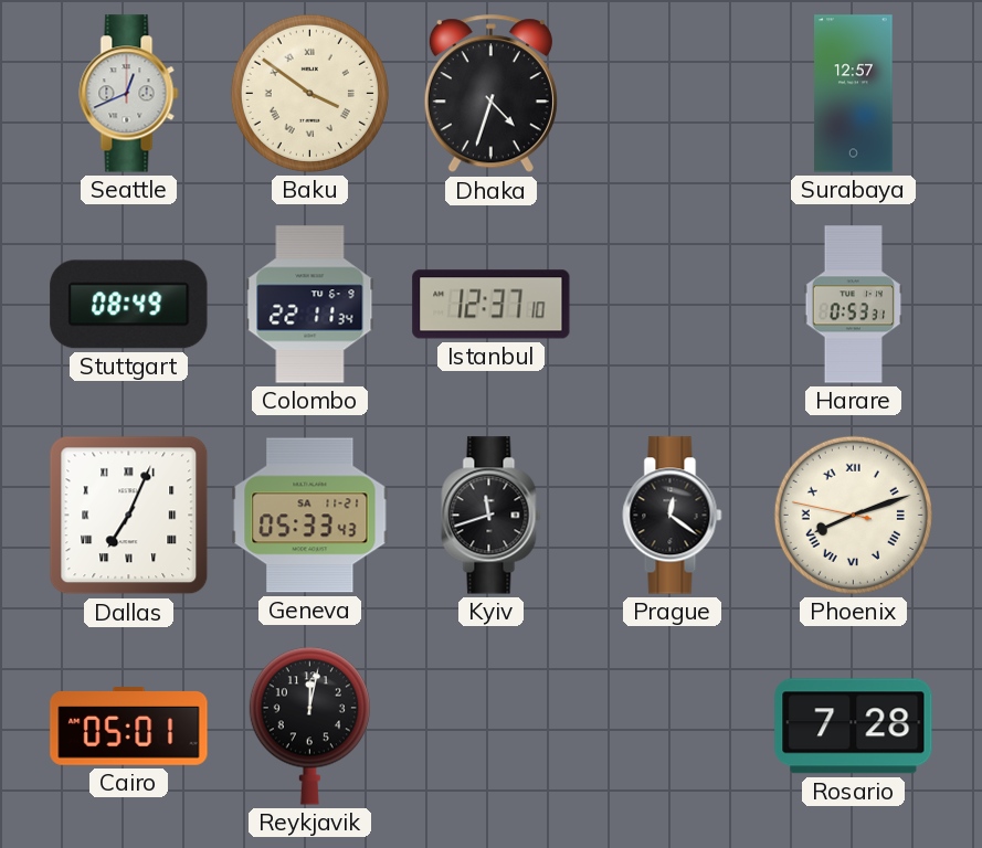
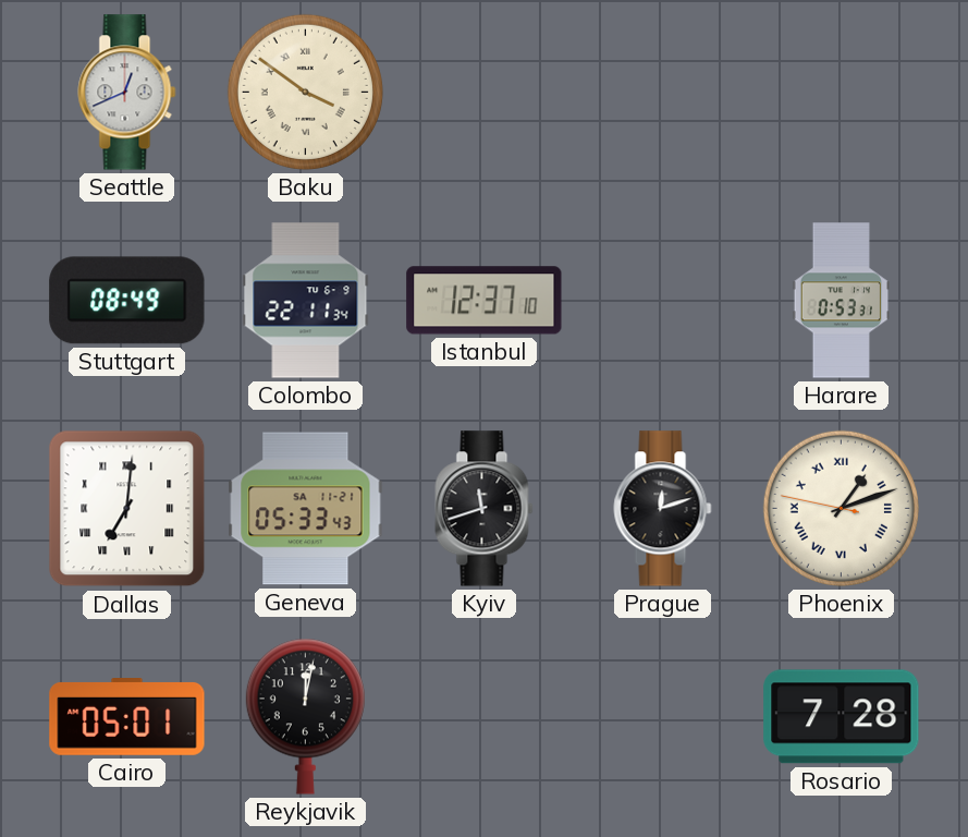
Dhaka: 4:33 -> none (490, 94)
Surabaya: 12:57 -> none (854, 94)
Dallas: 7:04 -> 7:01 (127, 509)
Prague: 12:21 -> 12:12 (663, 509)
Phoenix: 8:11 -> 1:11 (841, 508)
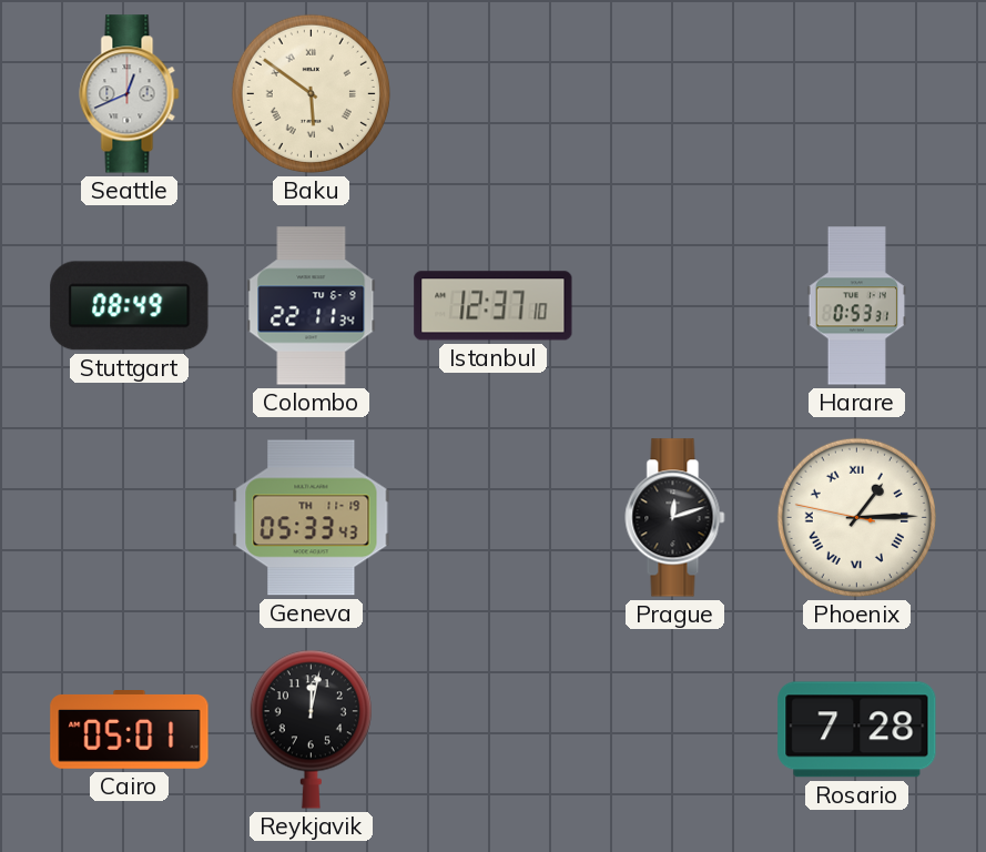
Baku: 3:51 -> 5:51 (311, 93)
Dallas: 7:01 -> none (127, 509)
Geneva date: SA 11-21 -> TH 11-19 (312, 518)
Kyiv: 11:42 -> none (485, 509)
Phoenix: 1:11 -> 1:14 (856, 517)
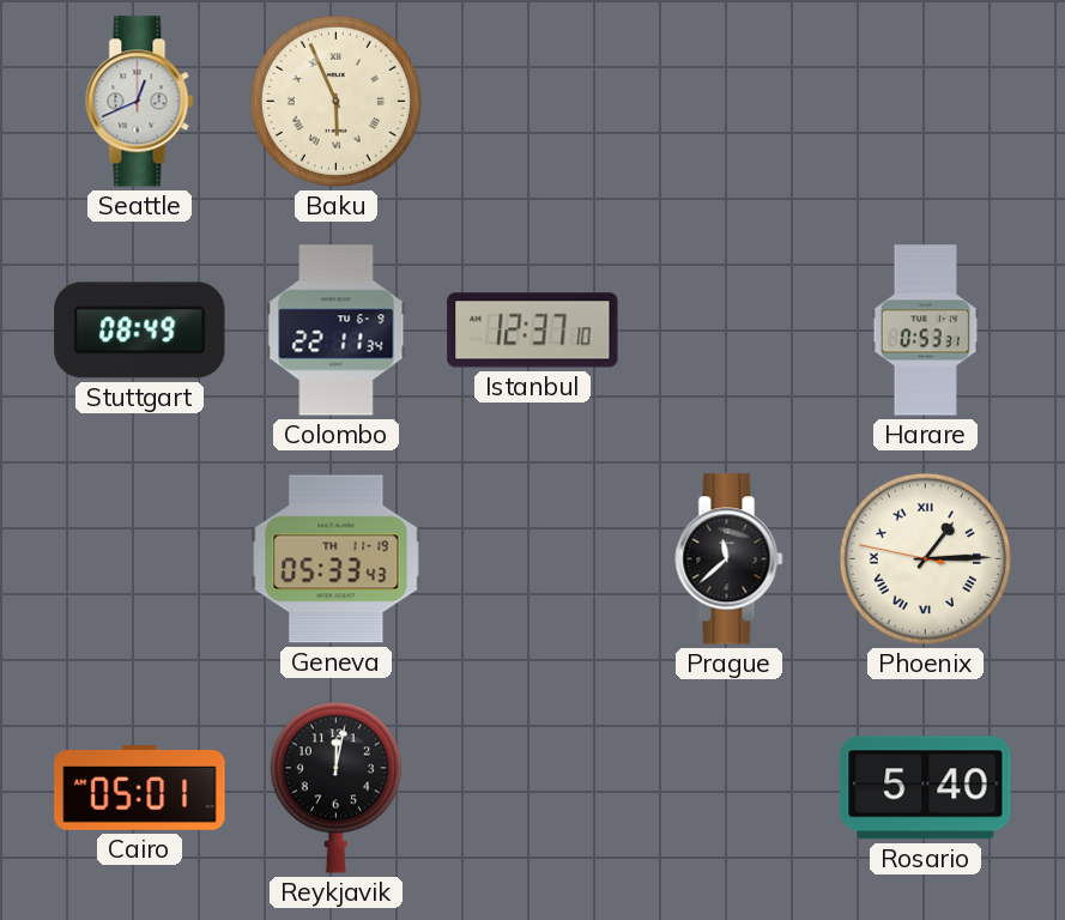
Baku: 5:51 -> 5:56 (335, 101)
Prague: 12:12 -> 11:38 (730, 559)
Rosario: 7:28 -> 5:40 (926, 788)
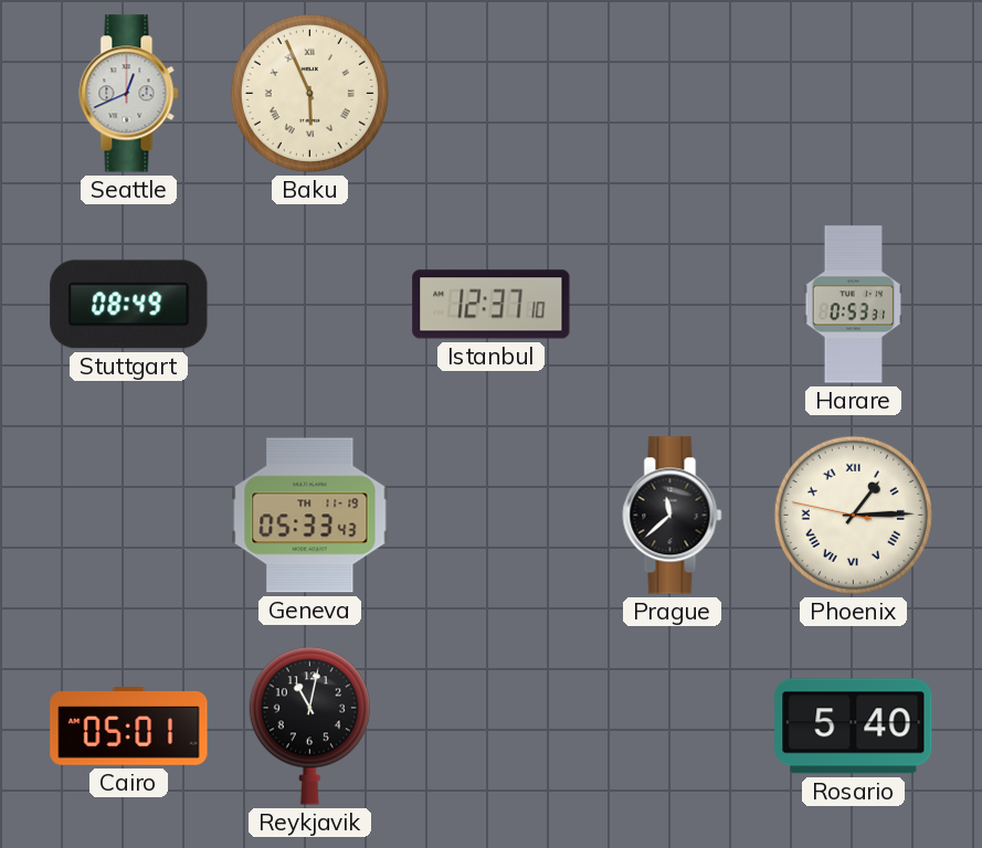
Colombo: 22:11 -> none (337, 331)
Reykjavik: 12:02 -> 11:02 (309, 725)
